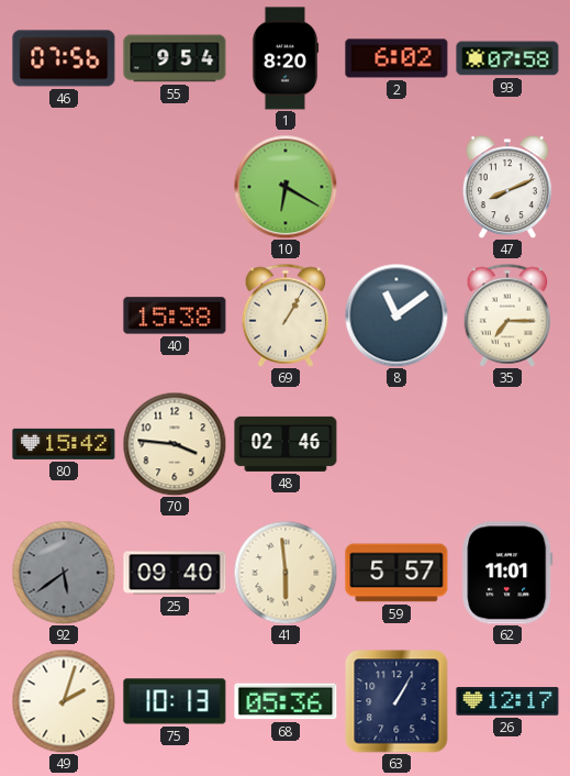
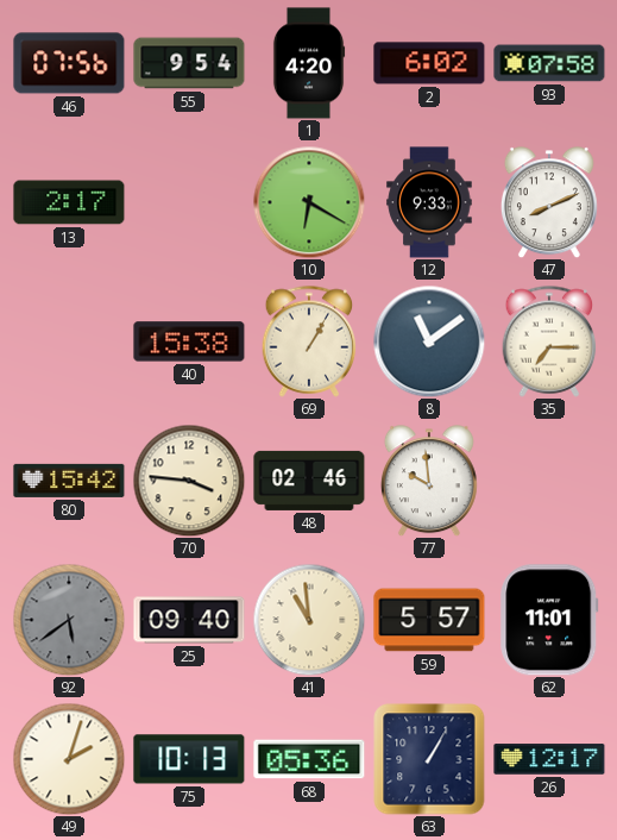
1: 8:20 -> 4:20 (309, 63)
13: none -> 2:17 (69, 202)
12: none -> 9:33 (429, 202)
77: none -> 9:59 (429, 481)
41: 5:59 -> 10:59 (309, 620)
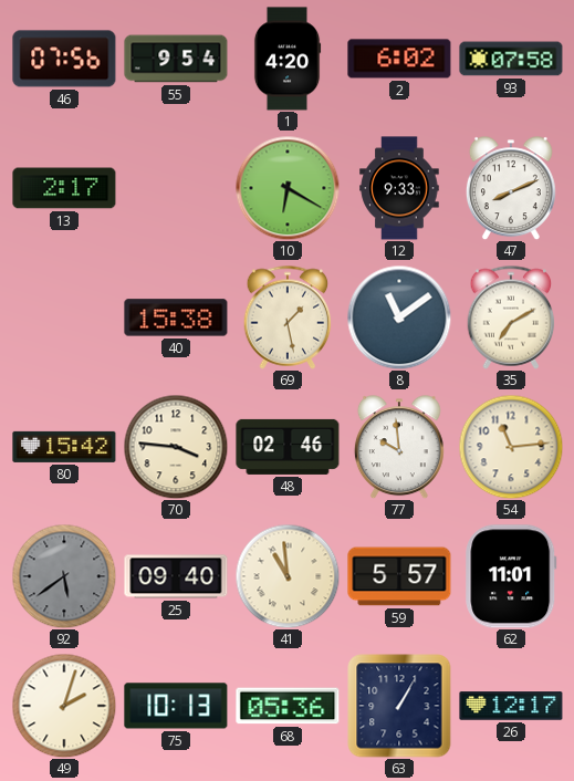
69: 1:05 -> 1:28 (288, 317)
35: 7:15 -> 7:10 (511, 317)
54: none -> 11:14 (511, 447)
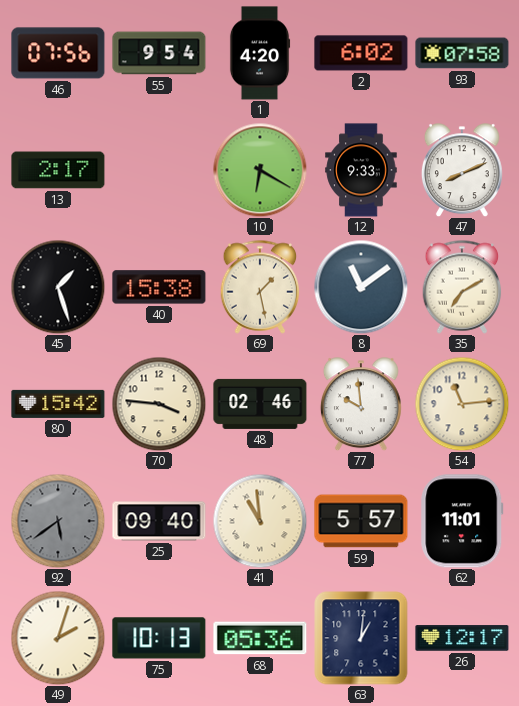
45: none -> 1:27 (58, 287)
63: 1:05 -> 1:01 (361, 638)
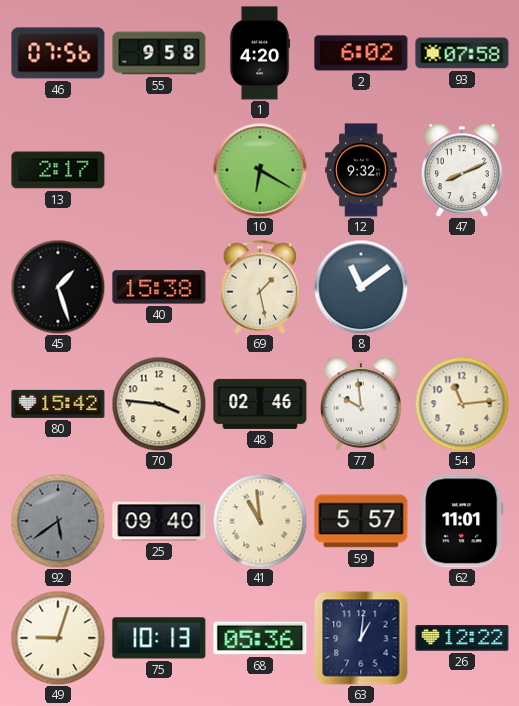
55: 9:54 -> 9:58 (159, 53)
12: 9:33 -> 9:32 (361, 170)
35: 7:10 -> none (462, 287)
49: 2:03 -> 9:03 (58, 638)
26: 12:17 -> 12:22 (462, 638)
